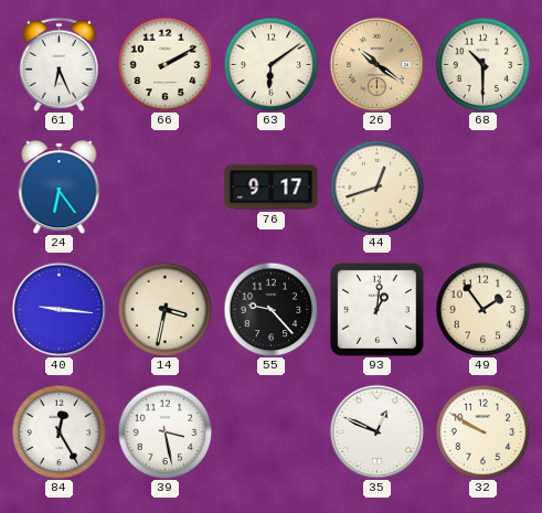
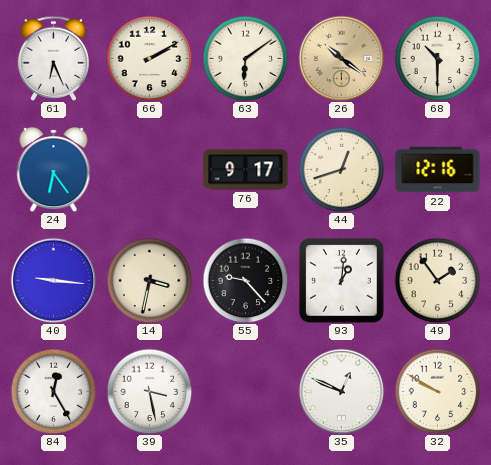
22: none -> 12:16 (438, 170)
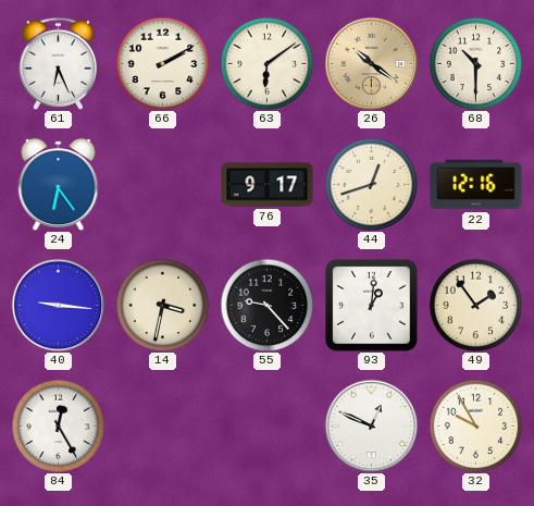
39: 3:28 -> none (149, 391)
32: 9:50 -> 9:55 (475, 425)
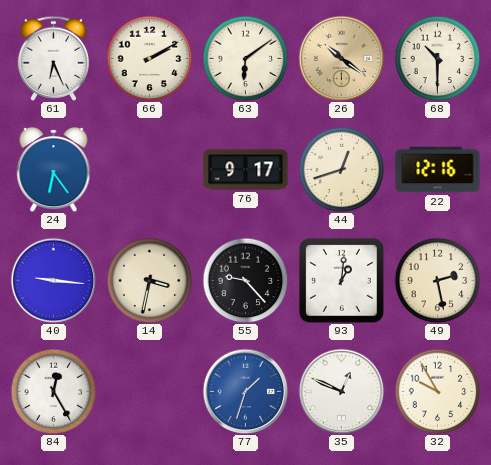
49: 1:54 -> 2:28 (437, 280)
77: none -> 1:33 (245, 391)
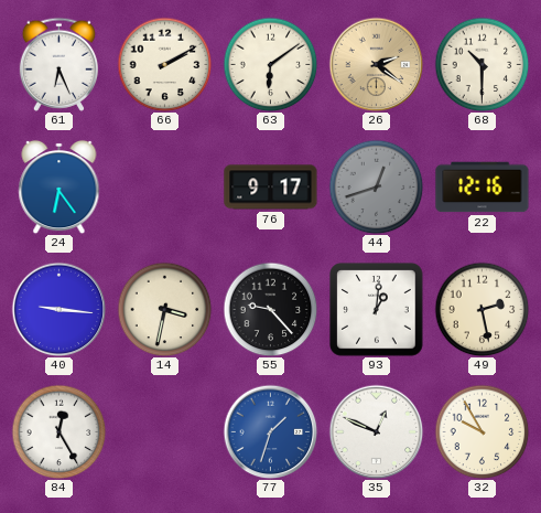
26: 10:21 -> 2:21 (376, 64)
44 dial: cream -> grey (376, 186)
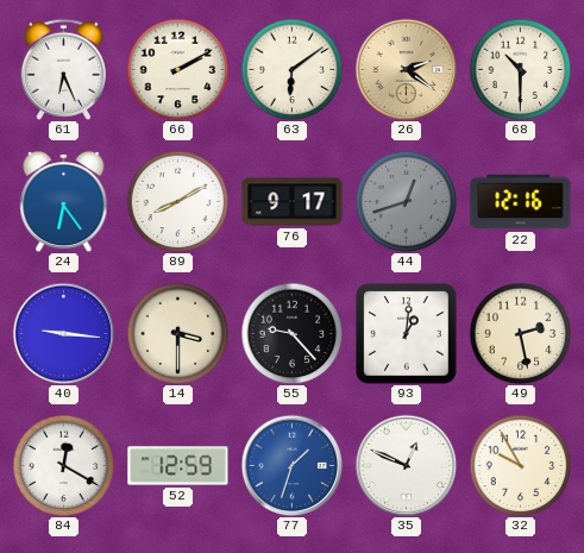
89: none -> 8:10 (177, 201)
14: 3:32 -> 3:30 (177, 333)
84: 12:25 -> 12:20 (63, 465)
52: none -> 12:59 (178, 466)
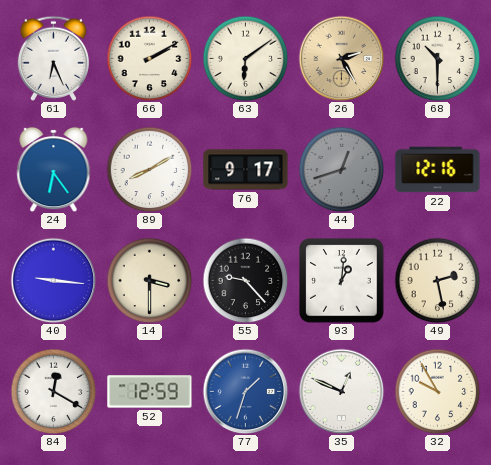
26: 2:21 -> 2:25 (341, 58)
